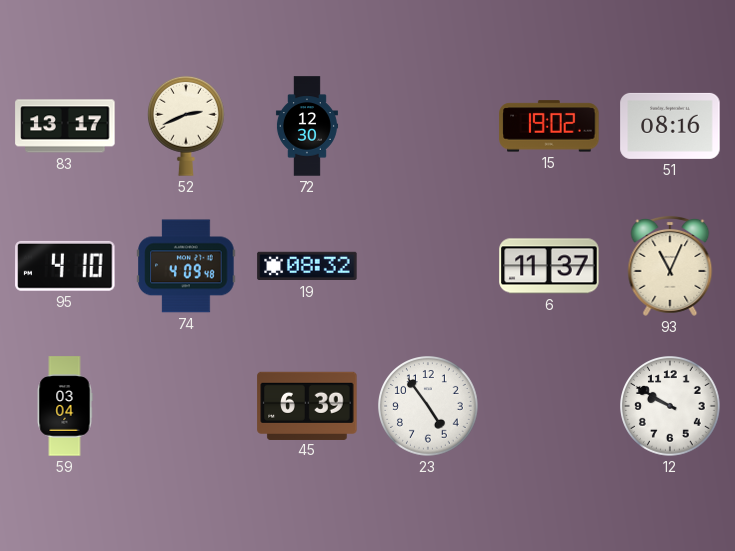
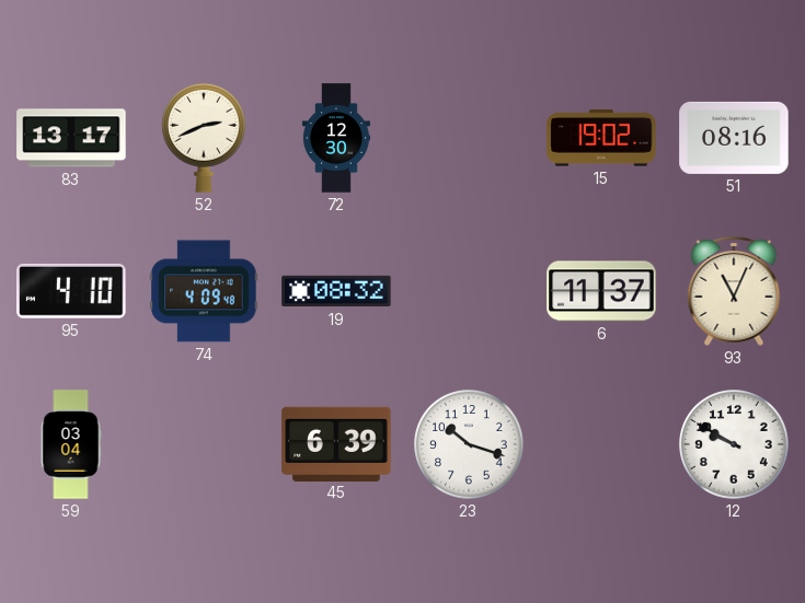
23: 4:54 -> 10:18 (470, 445)
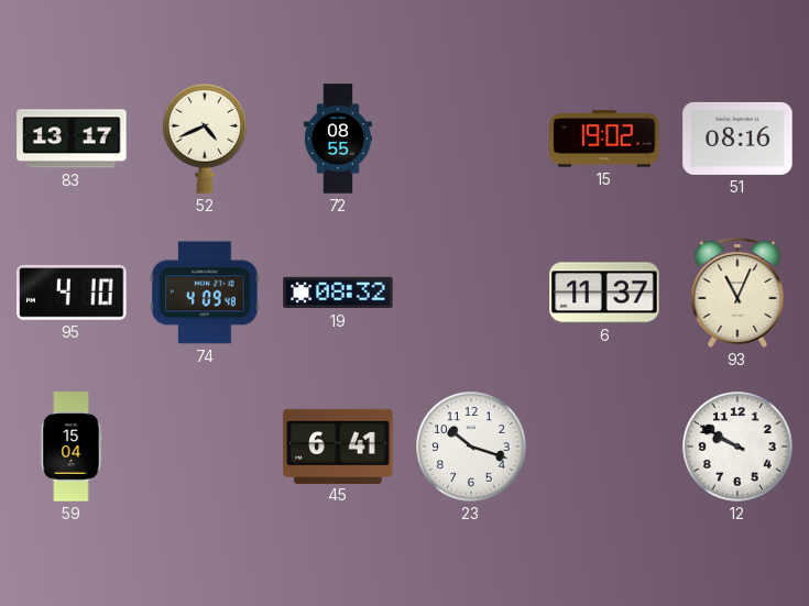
52: 2:41 -> 4:41 (206, 139)
72: 12:30 -> 08:55 (338, 139)
59: 03:04 -> 15:04 (72, 447)
45: 6:39 -> 6:41 (338, 445)
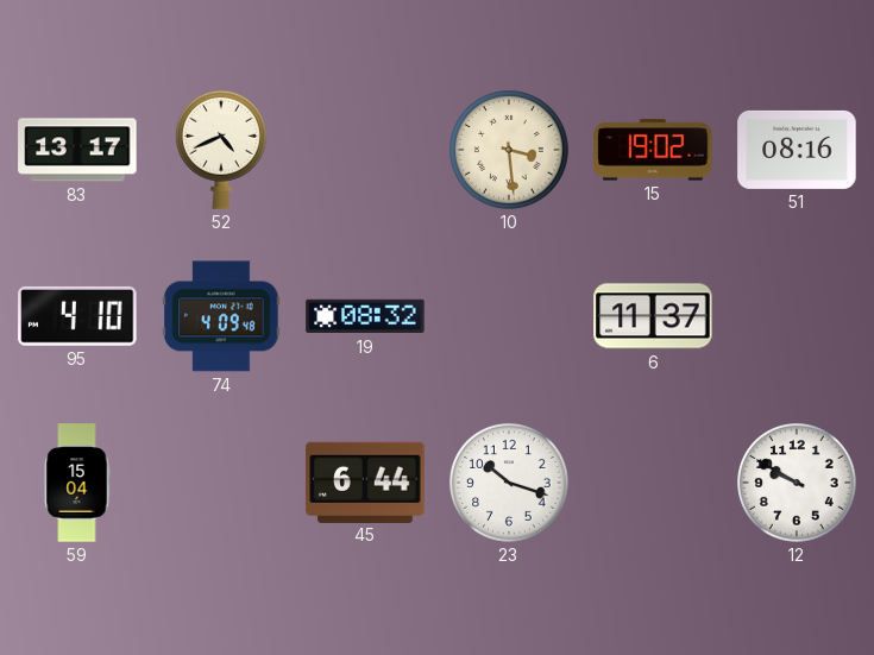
72: 08:55 -> none (338, 139)
10: none -> 3:29 (510, 151)
93: 11:04 -> none (737, 293)
45: 6:41 -> 6:44 (365, 481)
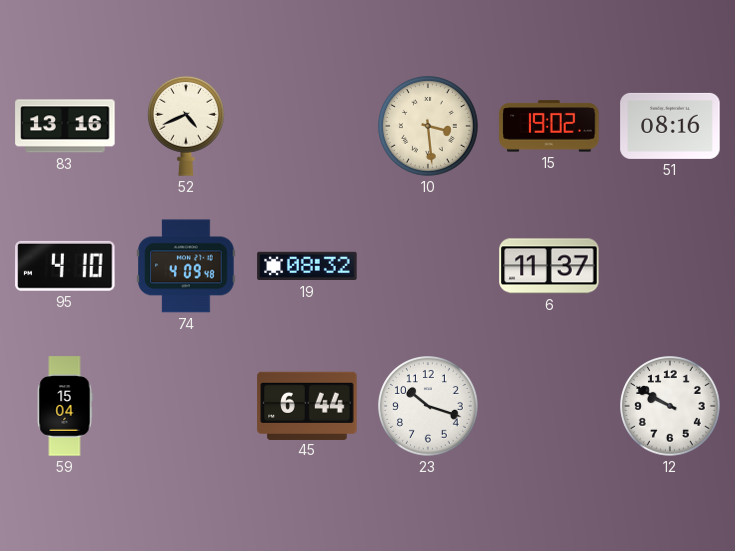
83: 13:17 -> 13:16 (65, 126)
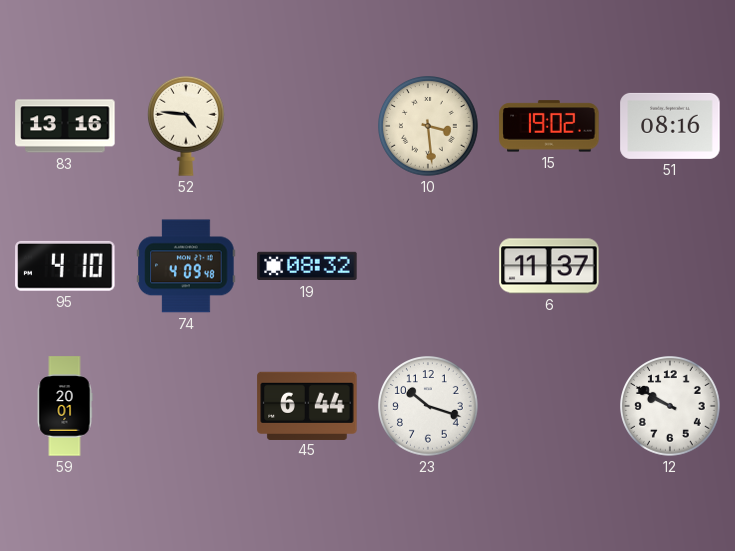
52: 4:41 -> 4:46 (187, 126)
59: 15:04 -> 20:01 (65, 406)
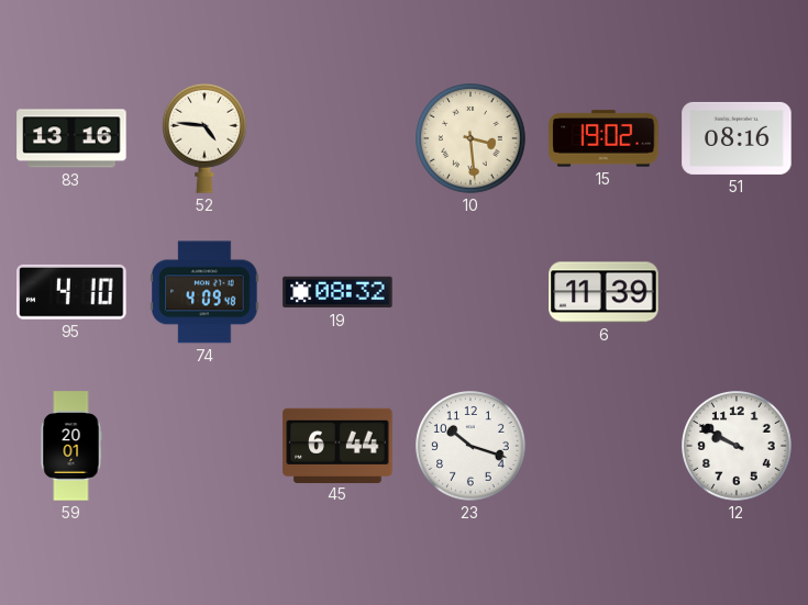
6: 11:37 -> 11:39 (604, 292)
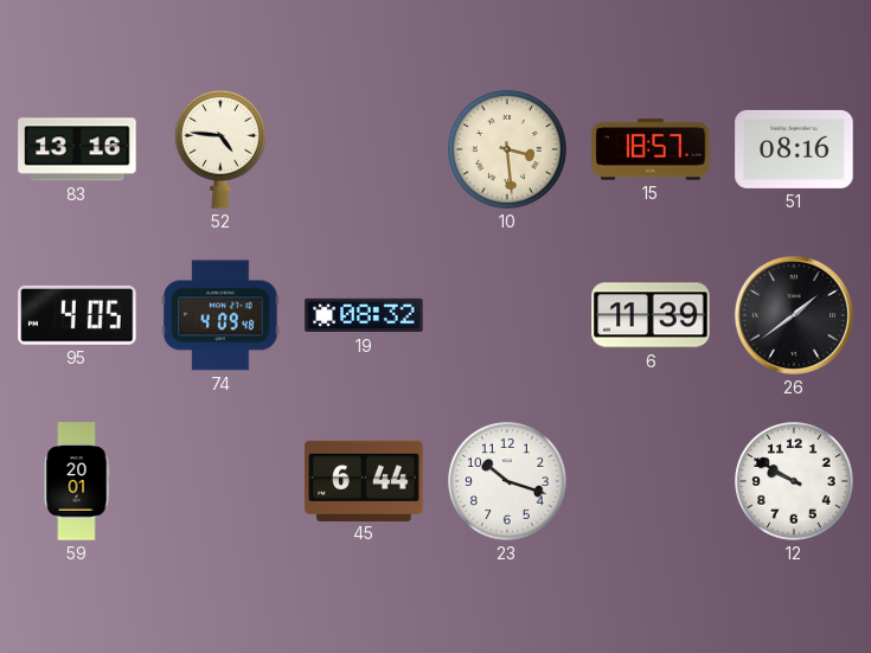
15: 19:02 -> 18:57 (651, 149)
95: 4:10 -> 4:05 (77, 315)
26: none -> 1:39 (794, 315)
